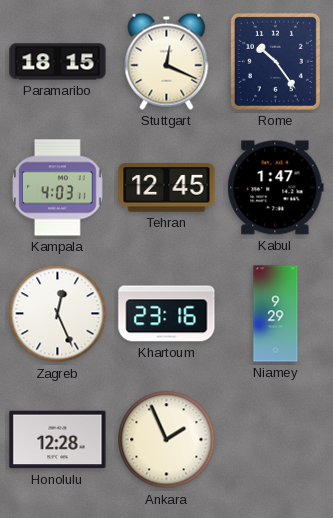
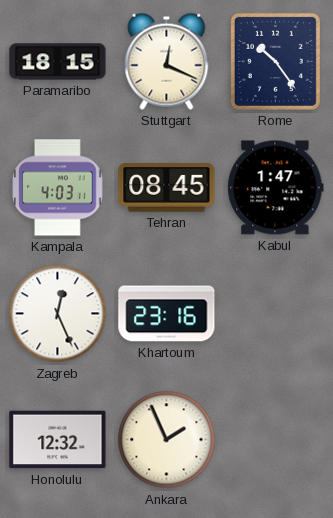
Tehran: 12:45 -> 08:45 (167, 188)
Niamey: 9:29 -> none (276, 314)
Honolulu: 12:28 -> 12:32 (58, 440)
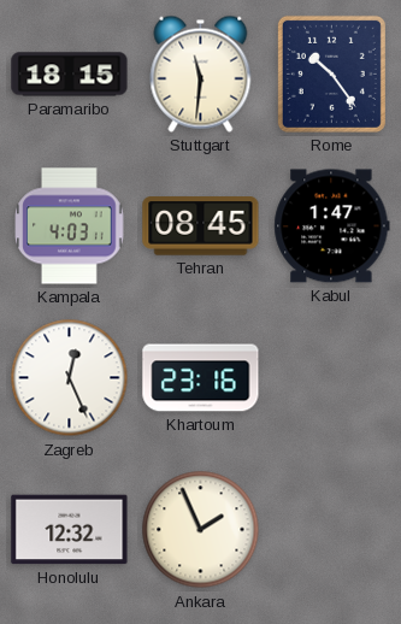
Stuttgart: 12:19 -> 11:31 (201, 73)
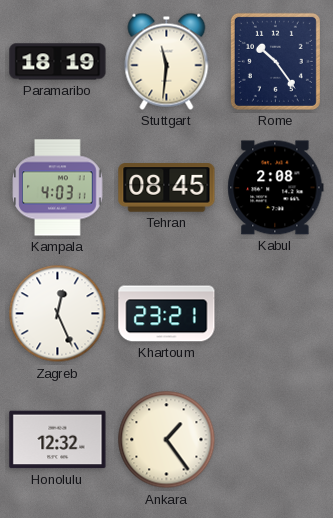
Paramaribo: 18:15 -> 18:19 (58, 62)
Kabul: 1:47 -> 2:08 (276, 188)
Khartoum: 23:16 -> 23:21 (167, 314)
Ankara: 1:56 -> 1:24 (167, 440)
